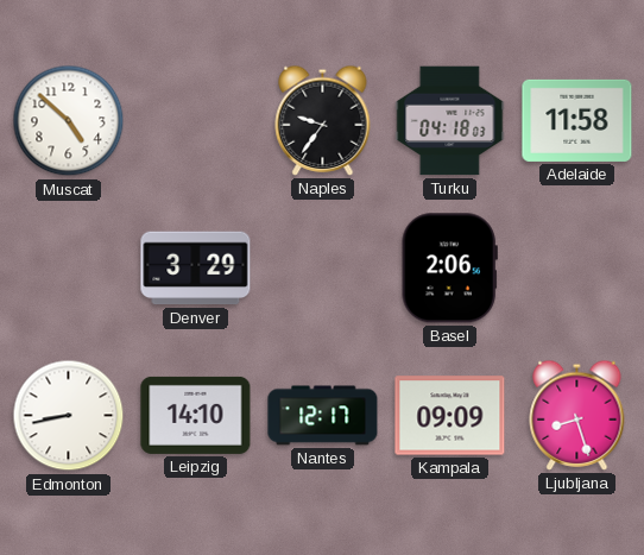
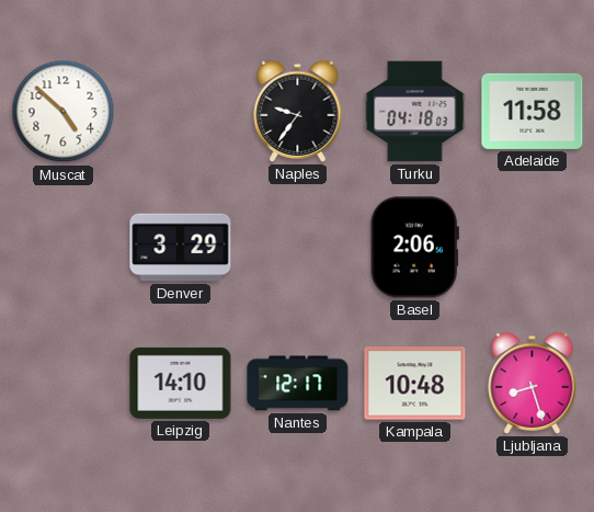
Edmonton: 8:43 -> none (69, 416)
Kampala: 09:09 -> 10:48 (415, 384)
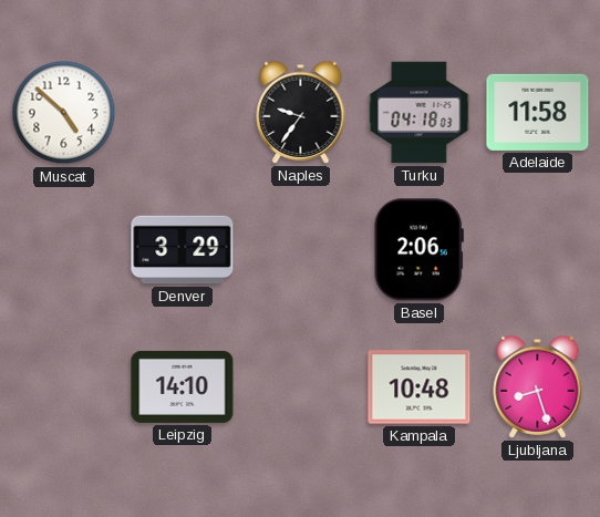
Nantes: 12:17 -> none (298, 384)
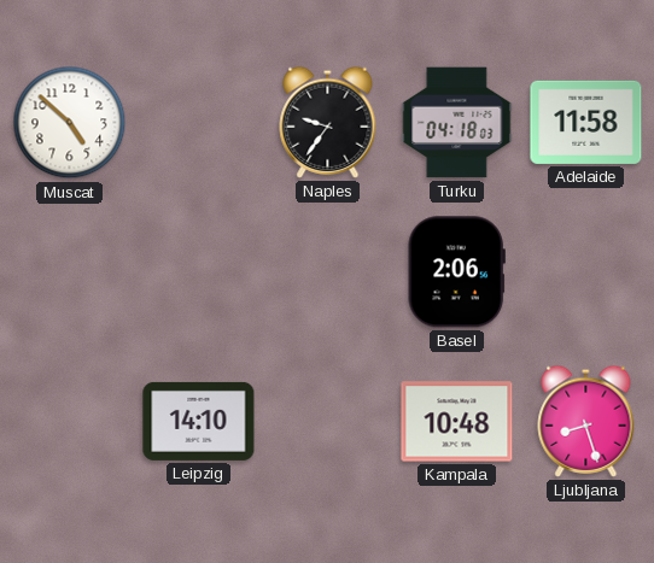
Denver: 3:29 -> none (183, 250)
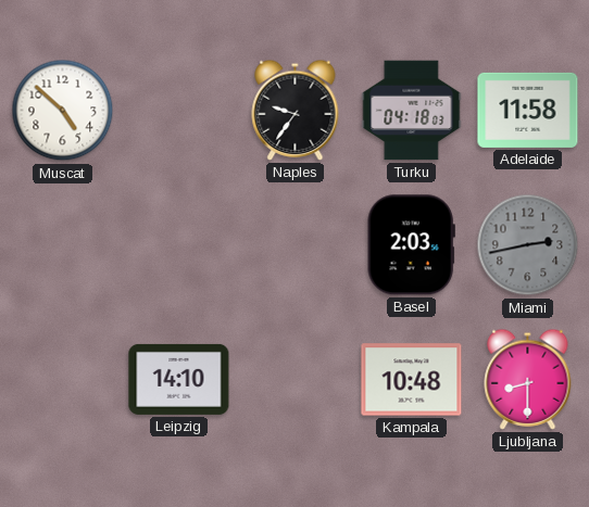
Basel: 2:06 -> 2:03 (411, 245)
Miami: none -> 2:43 (528, 245)
Ljubljana: 8:27 -> 8:30 (528, 379)
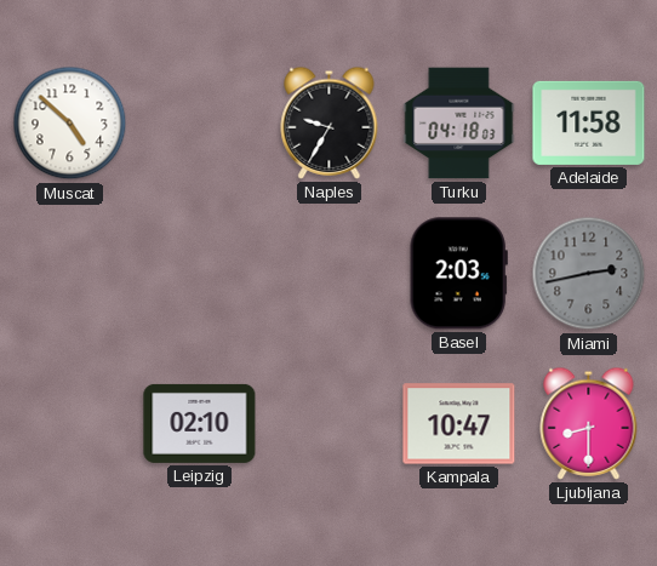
Naples: 9:36 -> 9:35 (330, 122)
Leipzig: 14:10 -> 02:10 (200, 423)
Kampala: 10:48 -> 10:47 (459, 424)
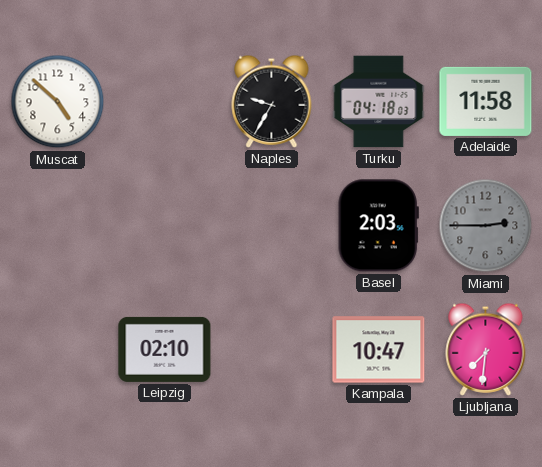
Miami: 2:43 -> 2:45 (486, 226)
Ljubljana: 8:30 -> 7:31 (486, 349)
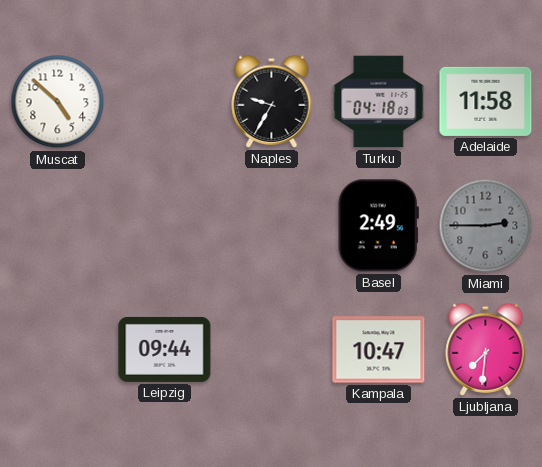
Basel: 2:03 -> 2:49 (378, 226)
Leipzig: 02:10 -> 09:44 (165, 349)
